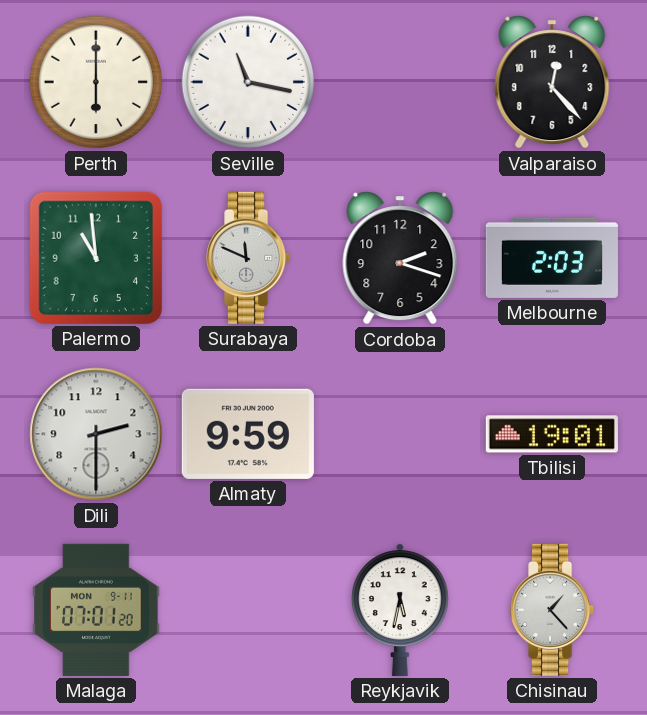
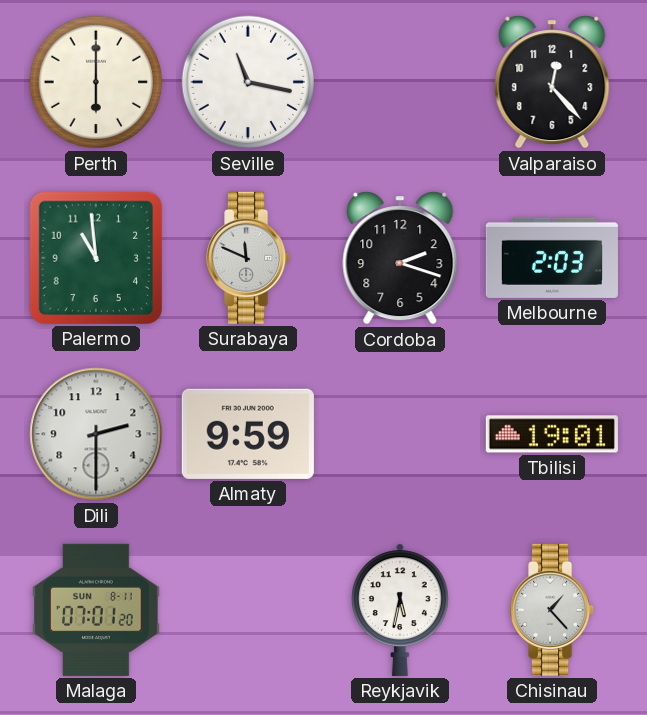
Malaga date: MON 9-11 -> SUN 8-11 (96, 610)
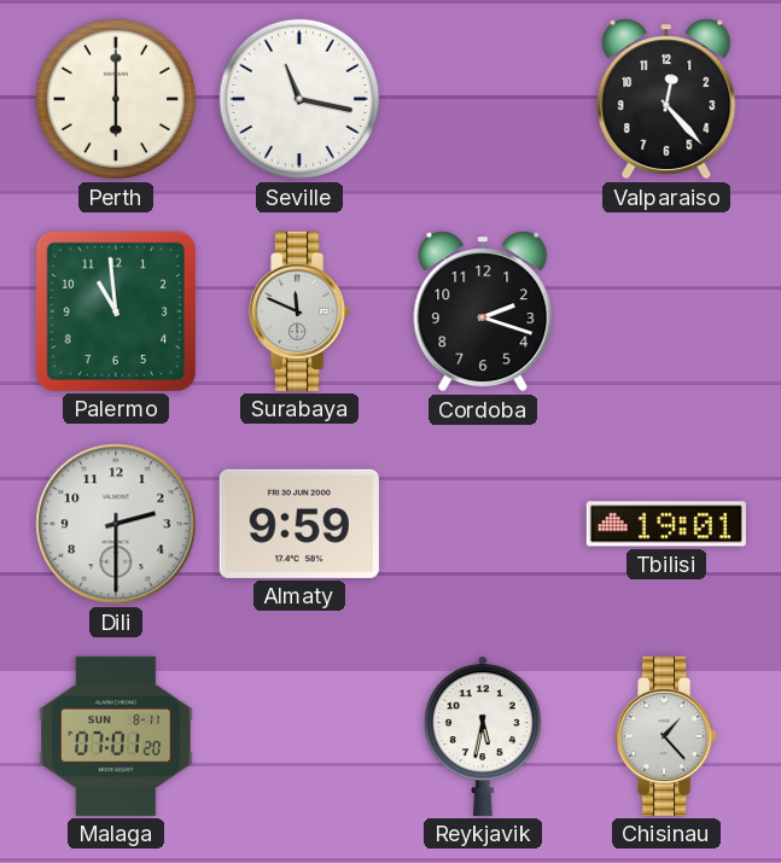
Melbourne: 2:03 -> none (552, 258)
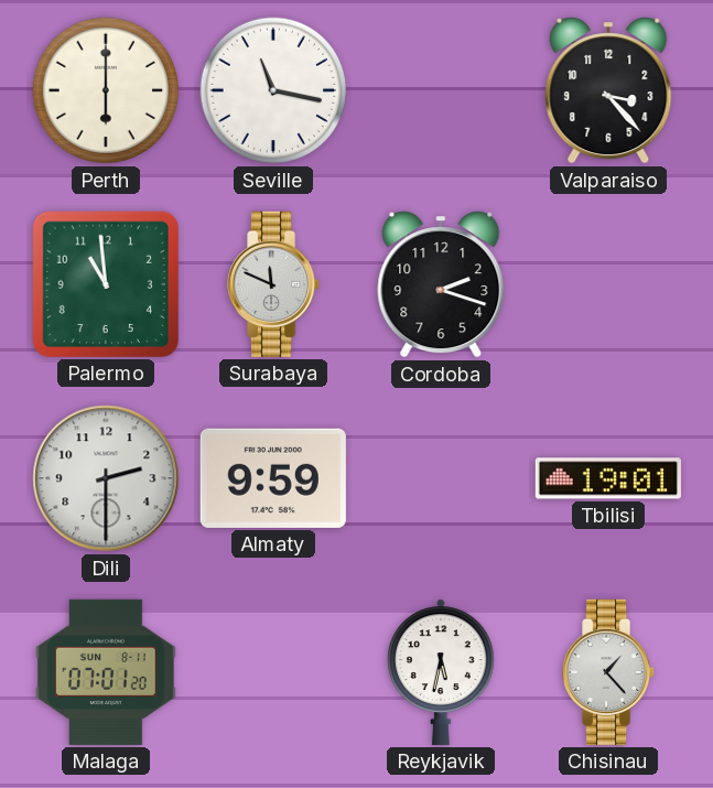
Valparaiso: 12:23 -> 3:23 (608, 90)
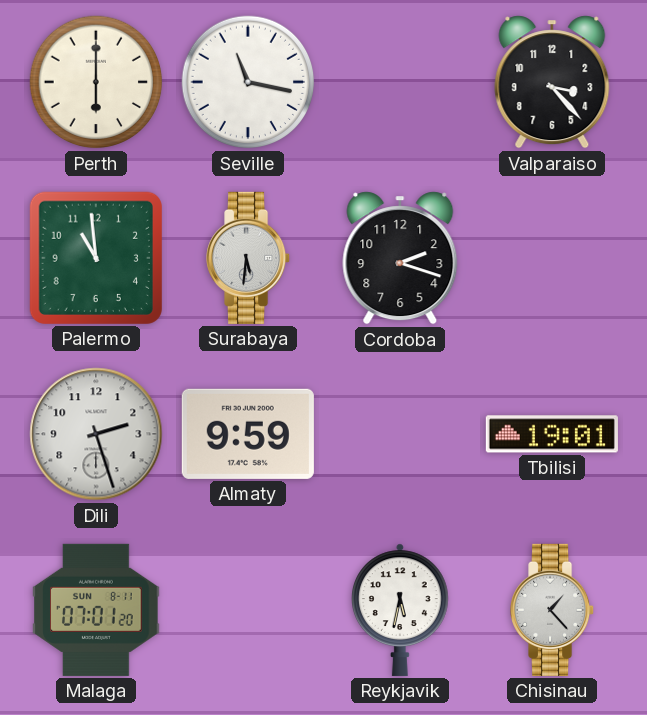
Surabaya: 11:49 -> 5:31 (249, 258)
Dili: 2:30 -> 2:27 (96, 434)
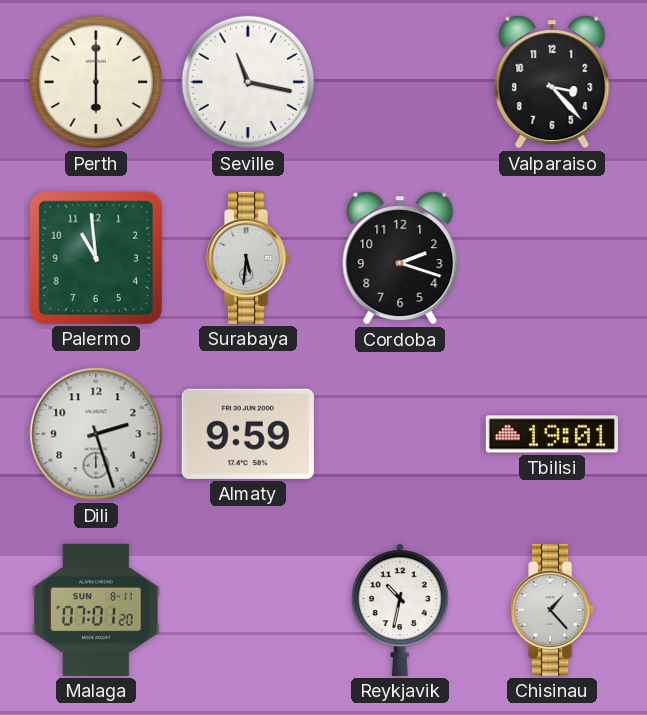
Reykjavik: 5:32 -> 10:32 (401, 610)
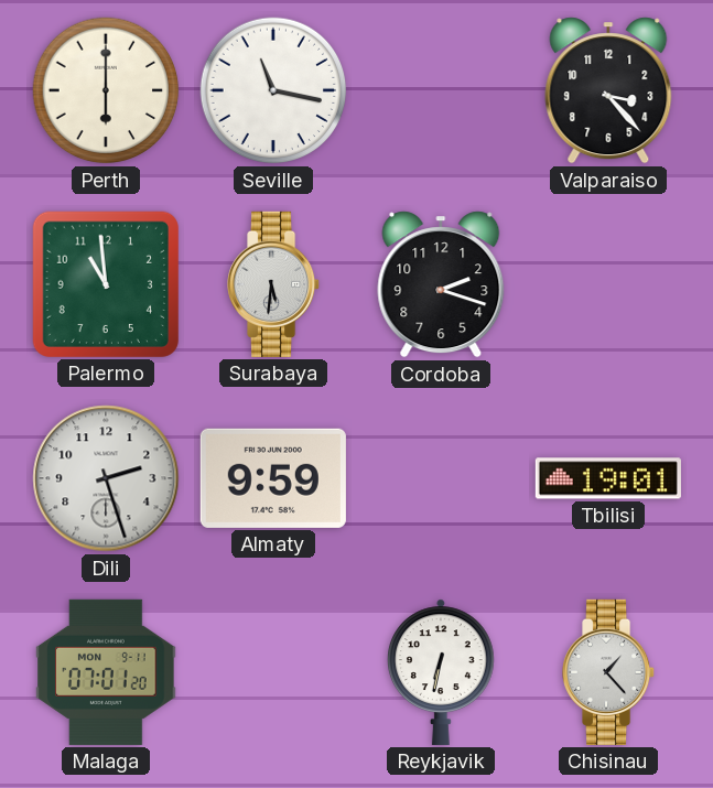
Malaga date: SUN 8-11 -> MON 9-11 (106, 672)
Reykjavik: 10:32 -> 6:32 (442, 672)
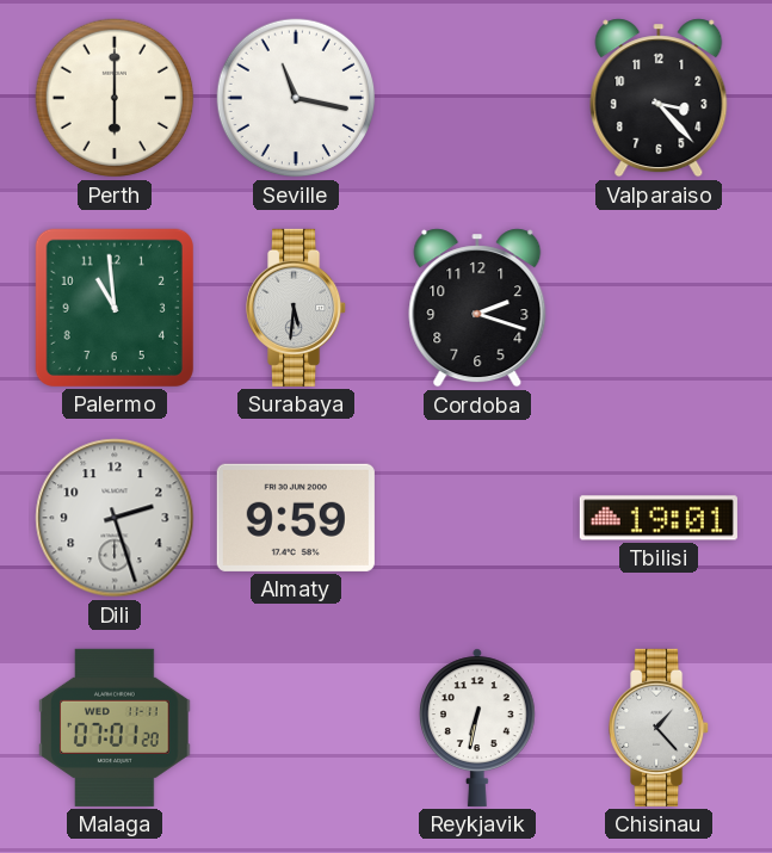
Malaga date: MON 9-11 -> WED 11-11 (115, 728)
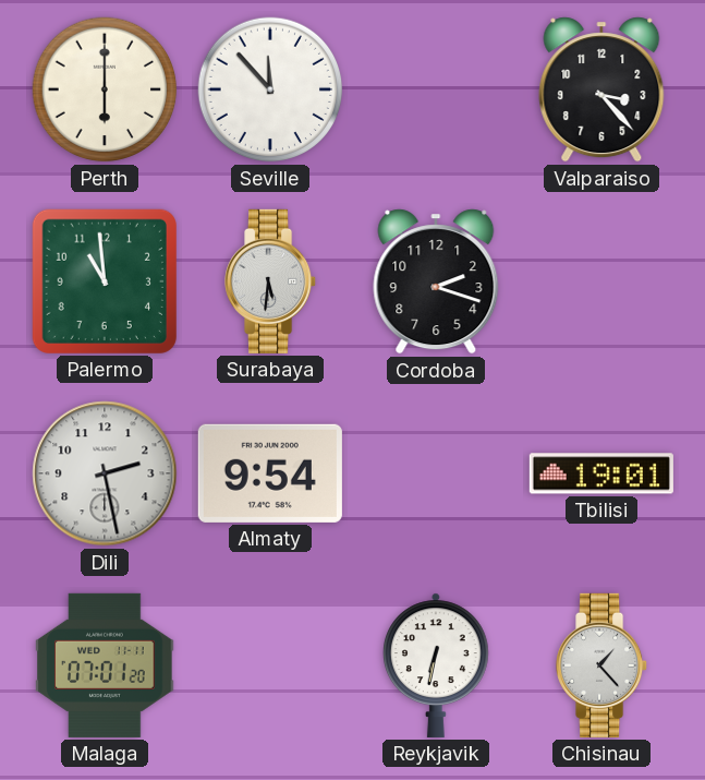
Seville: 11:17 -> 11:53 (270, 89)
Dili: 2:27 -> 2:28 (105, 473)
Almaty: 9:59 -> 9:54 (270, 473)
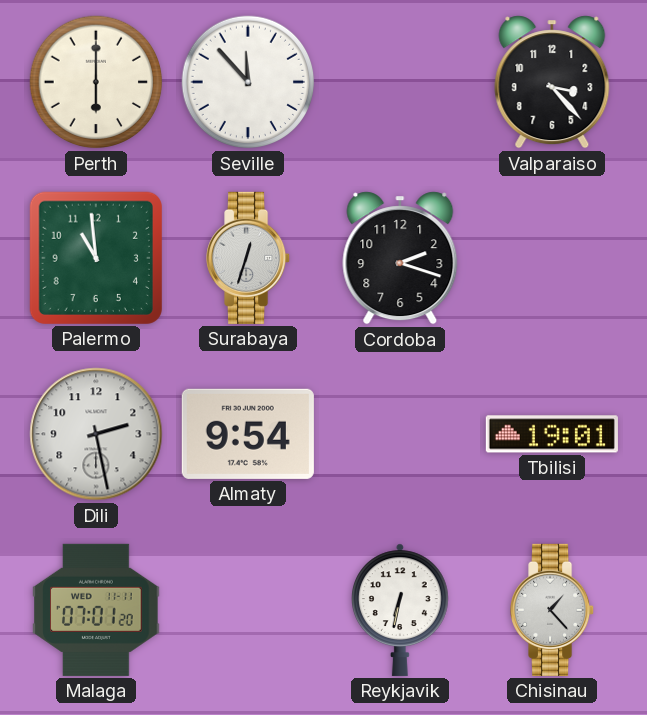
Surabaya: 5:31 -> 12:33 (249, 258)
